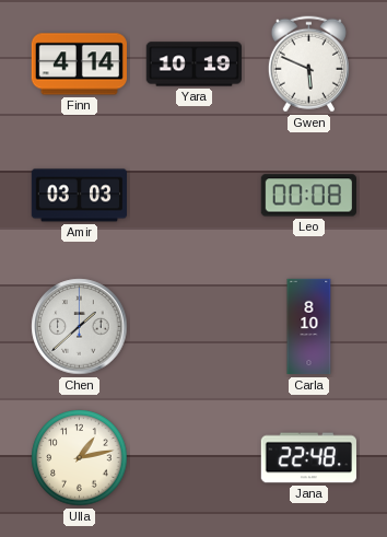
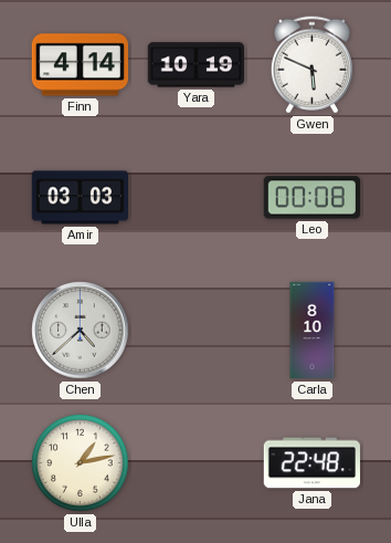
Chen: 1:38 -> 4:38 (81, 331)
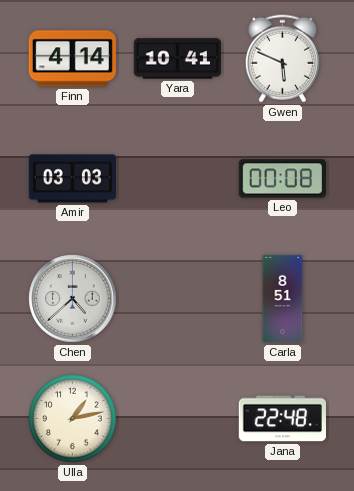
Yara: 10:19 -> 10:41 (177, 59)
Carla: 8:10 -> 8:51 (283, 299)
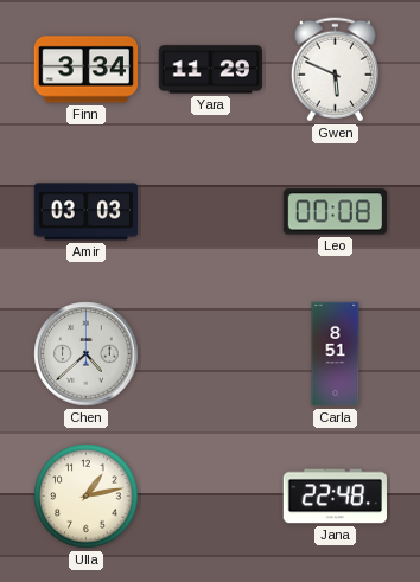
Finn: 4:14 -> 3:34 (85, 70)
Yara: 10:41 -> 11:29 (210, 70)
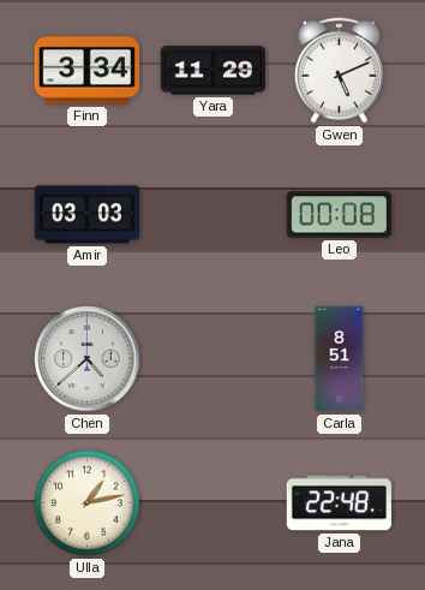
Gwen: 5:49 -> 5:11 (339, 71)
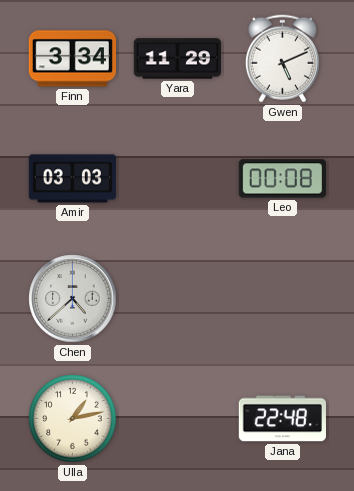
Carla: 8:51 -> none (340, 359)
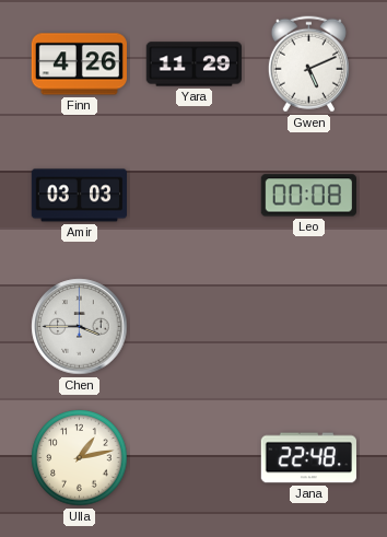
Finn: 3:34 -> 4:26 (79, 65)
Chen: 4:38 -> 3:45 (80, 327)
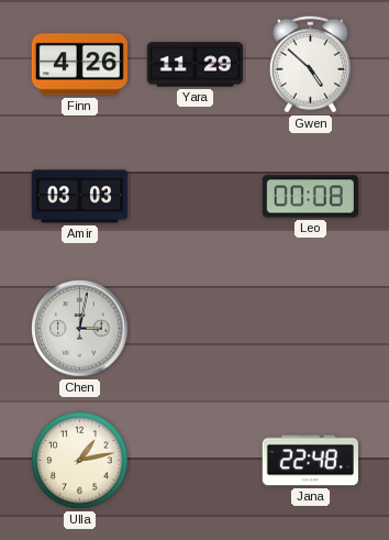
Gwen: 5:11 -> 4:52 (310, 65)
Chen: 3:45 -> 3:02 (80, 329)
